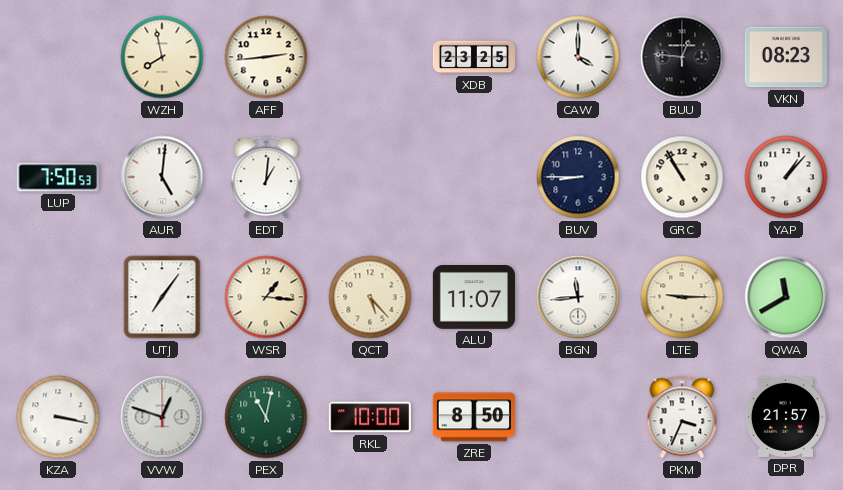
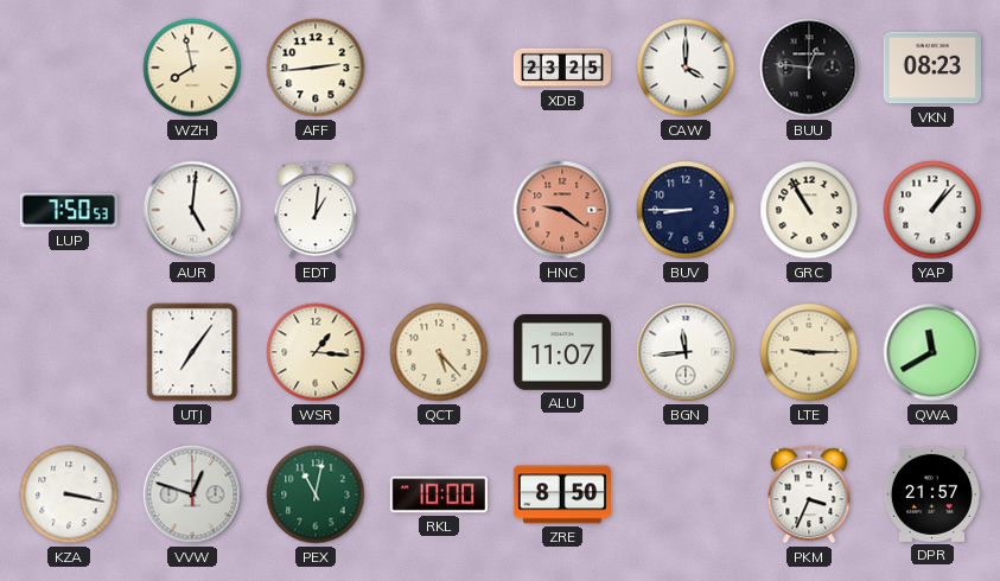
HNC: none -> 9:21 (562, 210)
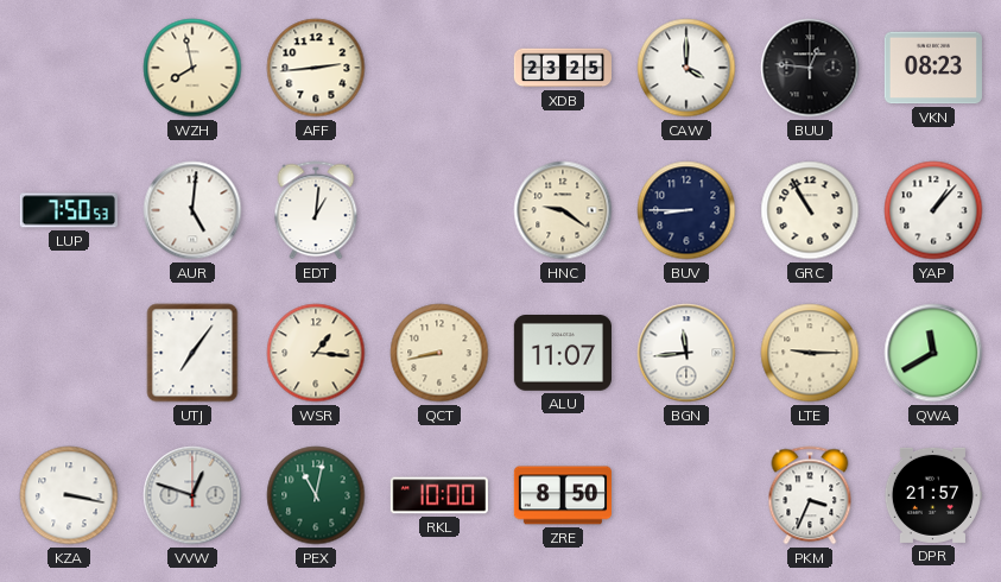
HNC dial: salmon -> cream (563, 210)
QCT: 5:23 -> 8:43 (439, 353)
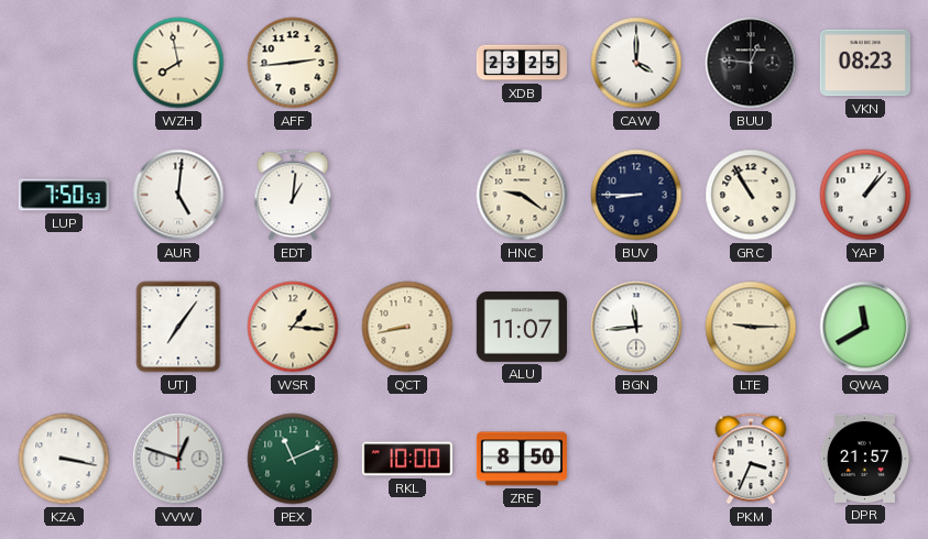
PEX: 11:02 -> 11:11 (293, 459)
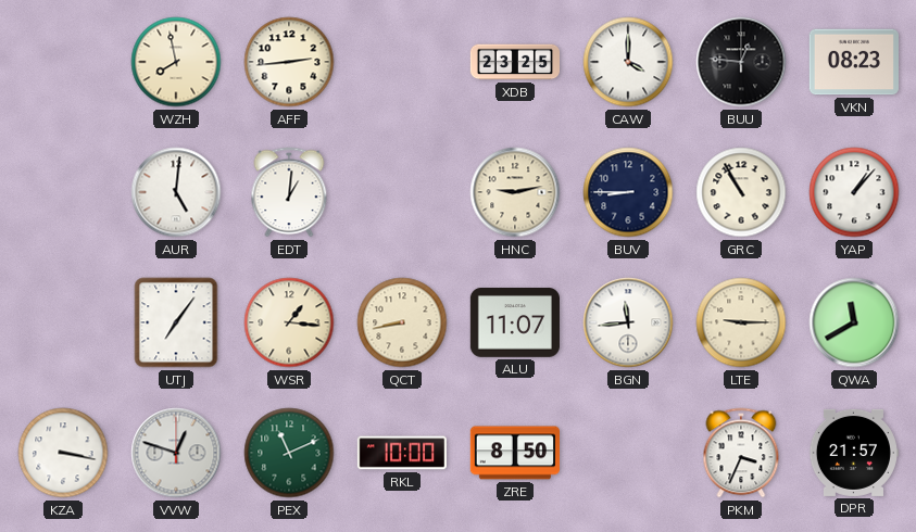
LUP: 7:50 -> none (64, 195)
HNC: 9:21 -> 9:13 (515, 192)
